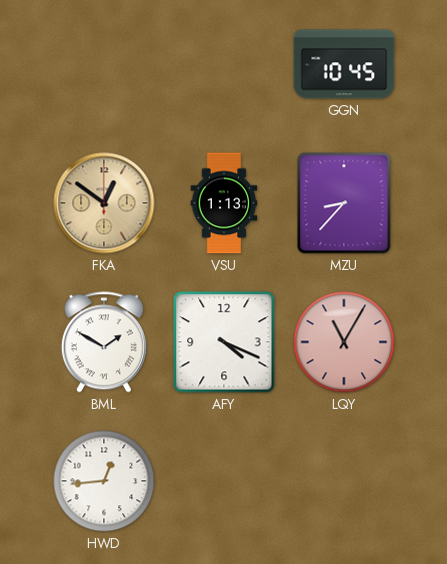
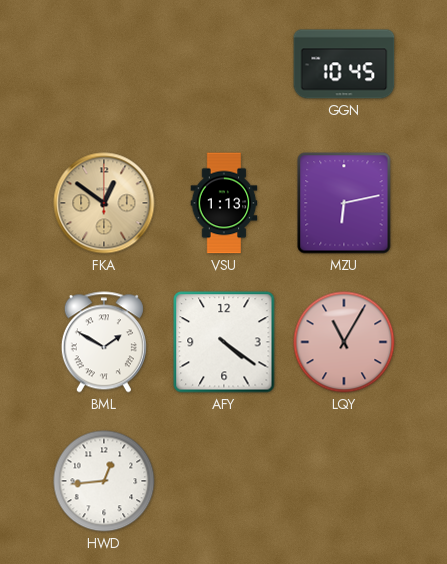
MZU: 8:37 -> 6:13 (344, 203)
AFY: 4:19 -> 4:21 (224, 342)
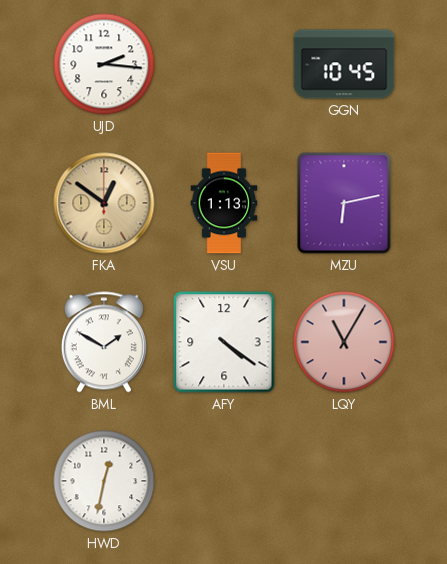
UJD: none -> 2:16 (104, 64)
HWD: 12:44 -> 12:32 (104, 481)
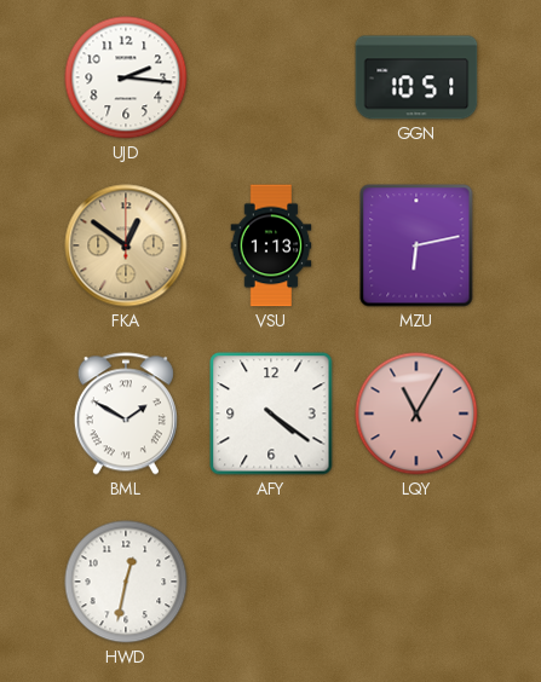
GGN: 10:45 -> 10:51 (416, 77)
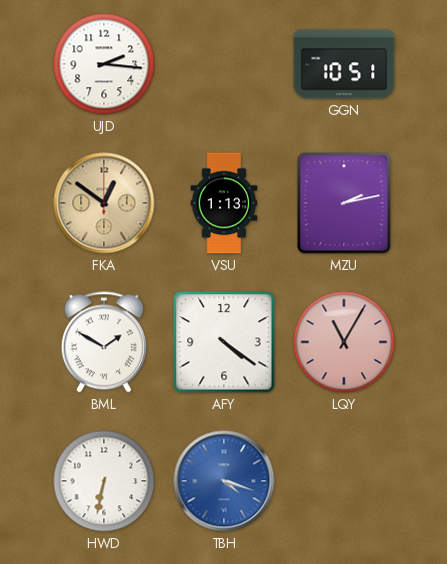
MZU: 6:13 -> 2:13 (344, 203)
HWD: 12:32 -> 6:32 (104, 481)
TBH: none -> 4:18 (224, 481)
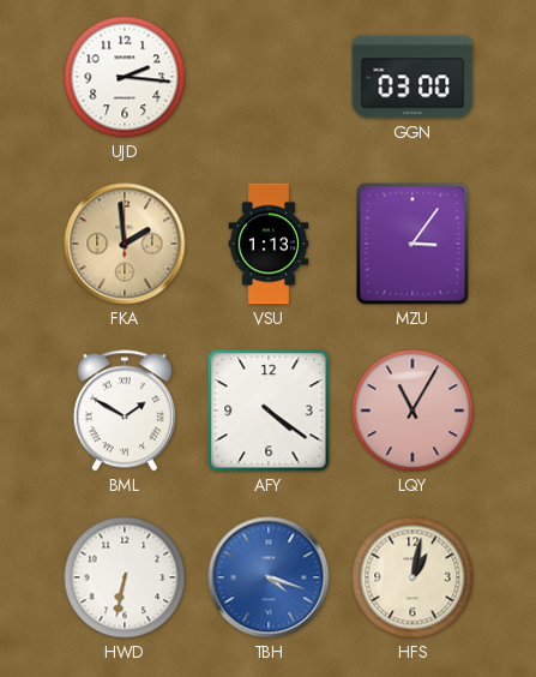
GGN: 10:51 -> 03:00 (412, 77)
FKA: 12:51 -> 1:59 (125, 244)
MZU: 2:13 -> 3:06 (412, 244)
HFS: none -> 1:02 (412, 577)
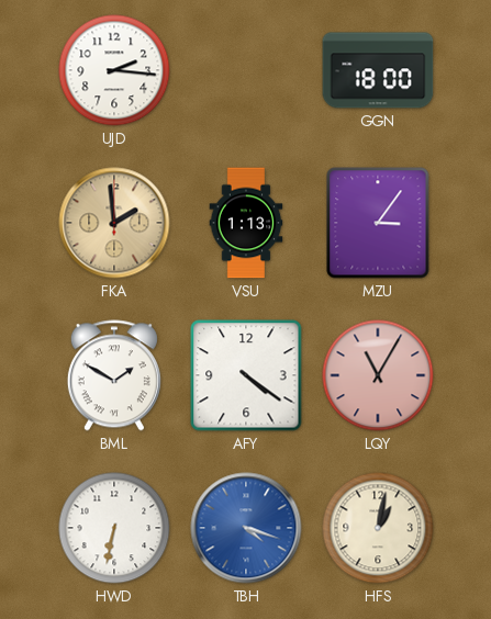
GGN: 03:00 -> 18:00 (378, 70)
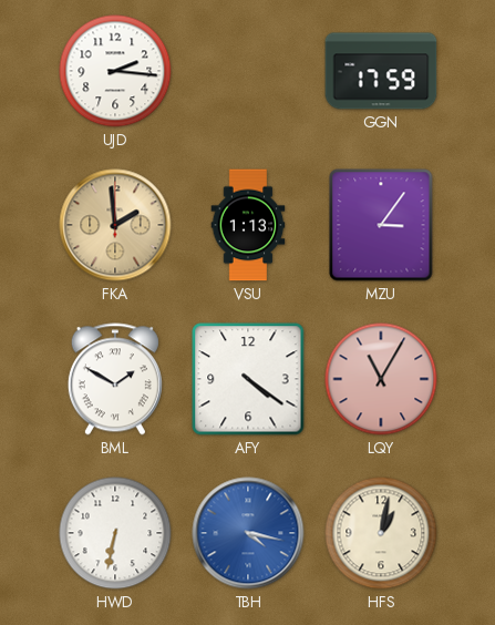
GGN: 18:00 -> 17:59 (381, 71)
TBH: 4:18 -> 4:17 (248, 533)
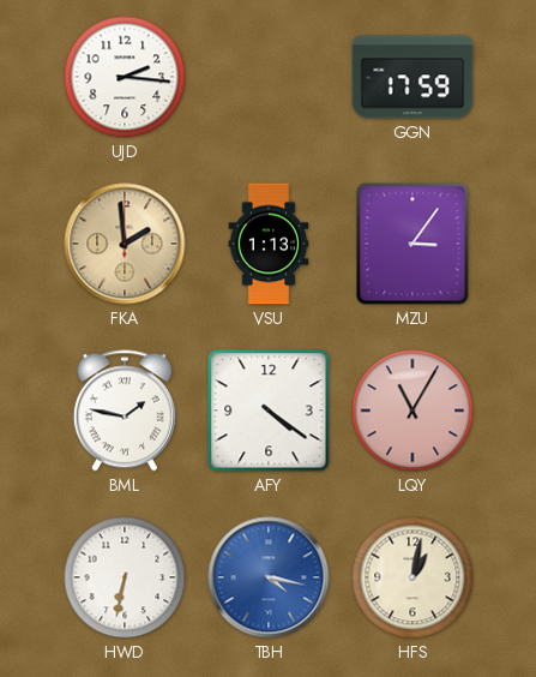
BML: 1:50 -> 1:47 (125, 411)
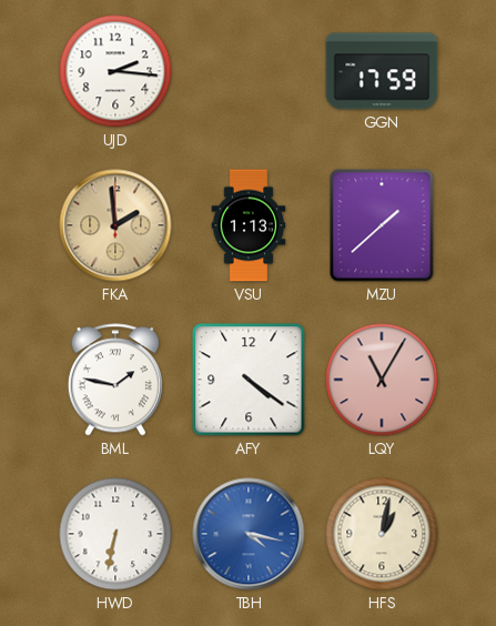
MZU: 3:06 -> 1:38 (382, 225)
